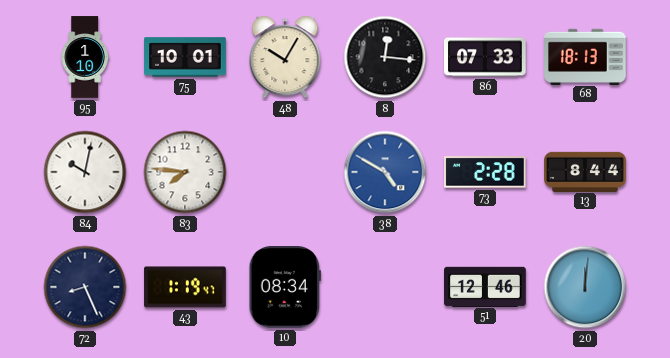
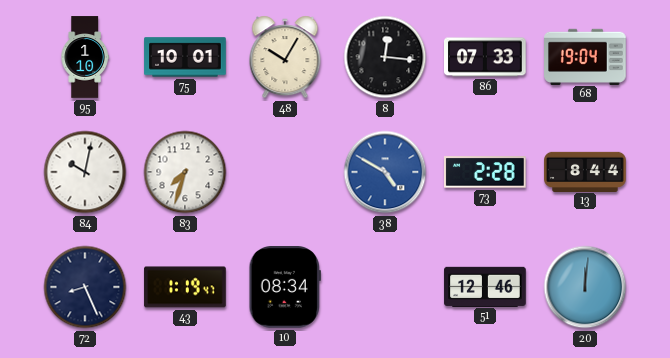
68: 18:13 -> 19:04 (585, 56)
83: 7:46 -> 7:33 (185, 172)
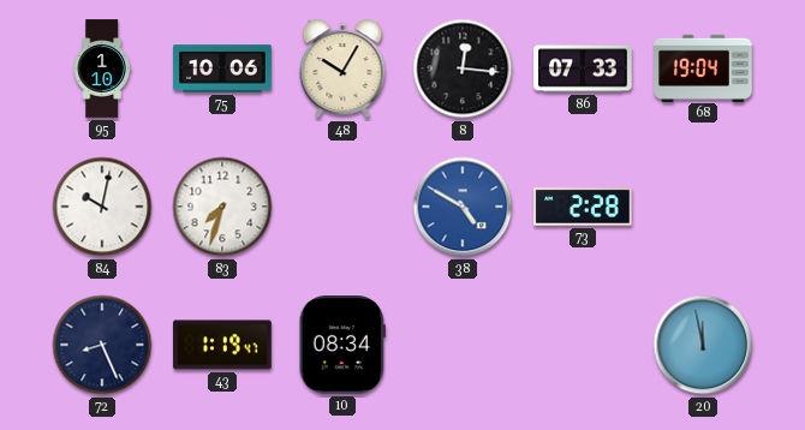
75: 10:01 -> 10:06 (222, 68)
13: 8:44 -> none (585, 171)
51: 12:46 -> none (485, 286)
20: 12:01 -> 11:58 (703, 345)
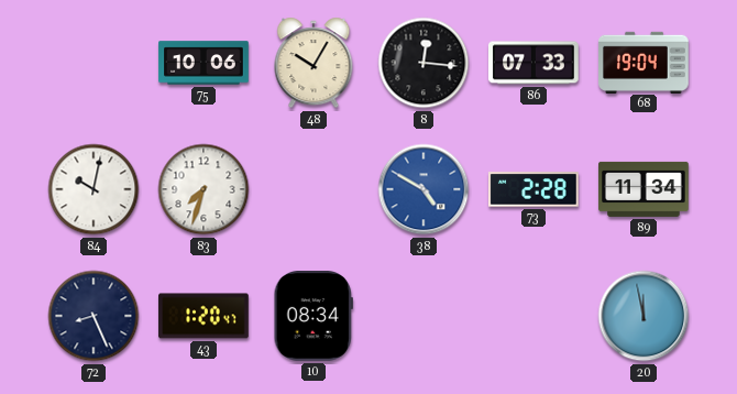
95: 1:10 -> none (102, 68)
89: none -> 11:34 (643, 189)
43: 1:19 -> 1:20 (204, 316)
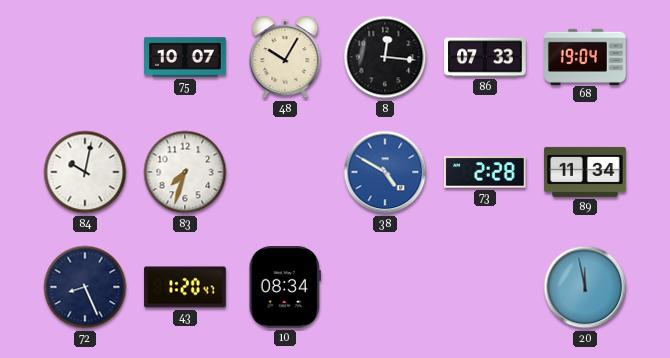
75: 10:06 -> 10:07 (185, 57)
